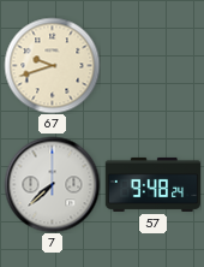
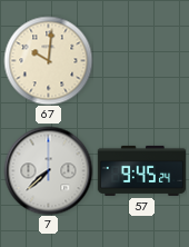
67: 9:42 -> 10:01 (48, 60)
57: 9:48 -> 9:45 (141, 170)
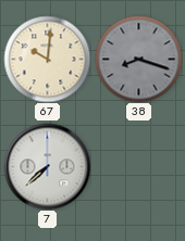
38: none -> 8:18 (138, 59)
57: 9:45 -> none (141, 170)
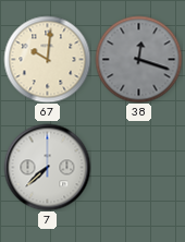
38: 8:18 -> 12:18 (138, 59)
